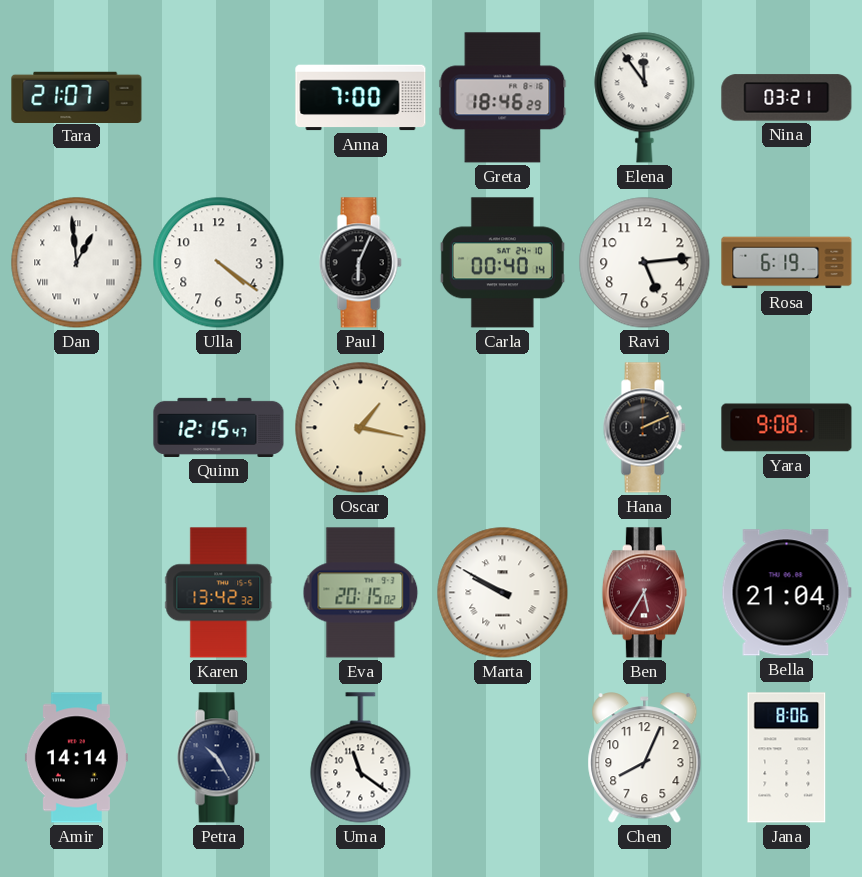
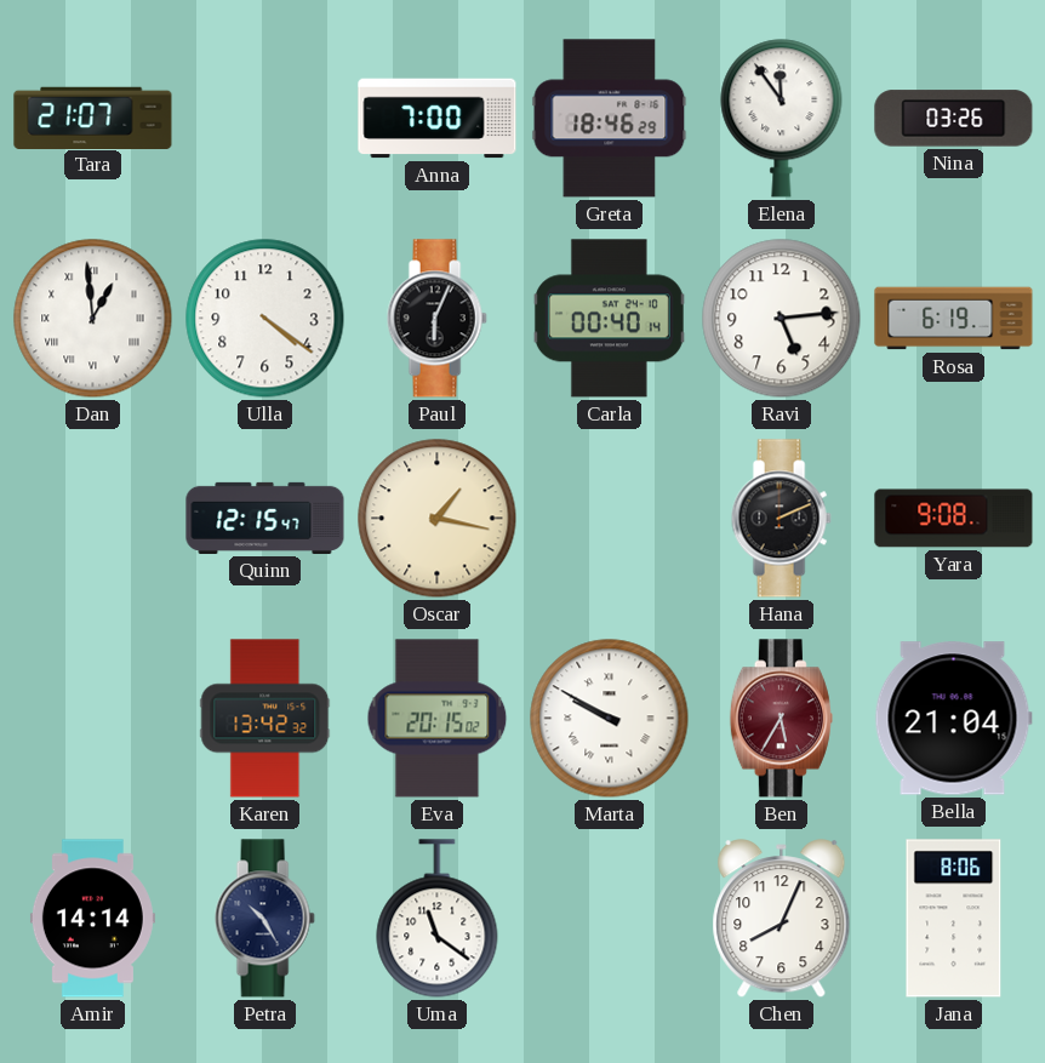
Nina: 03:21 -> 03:26 (954, 119)
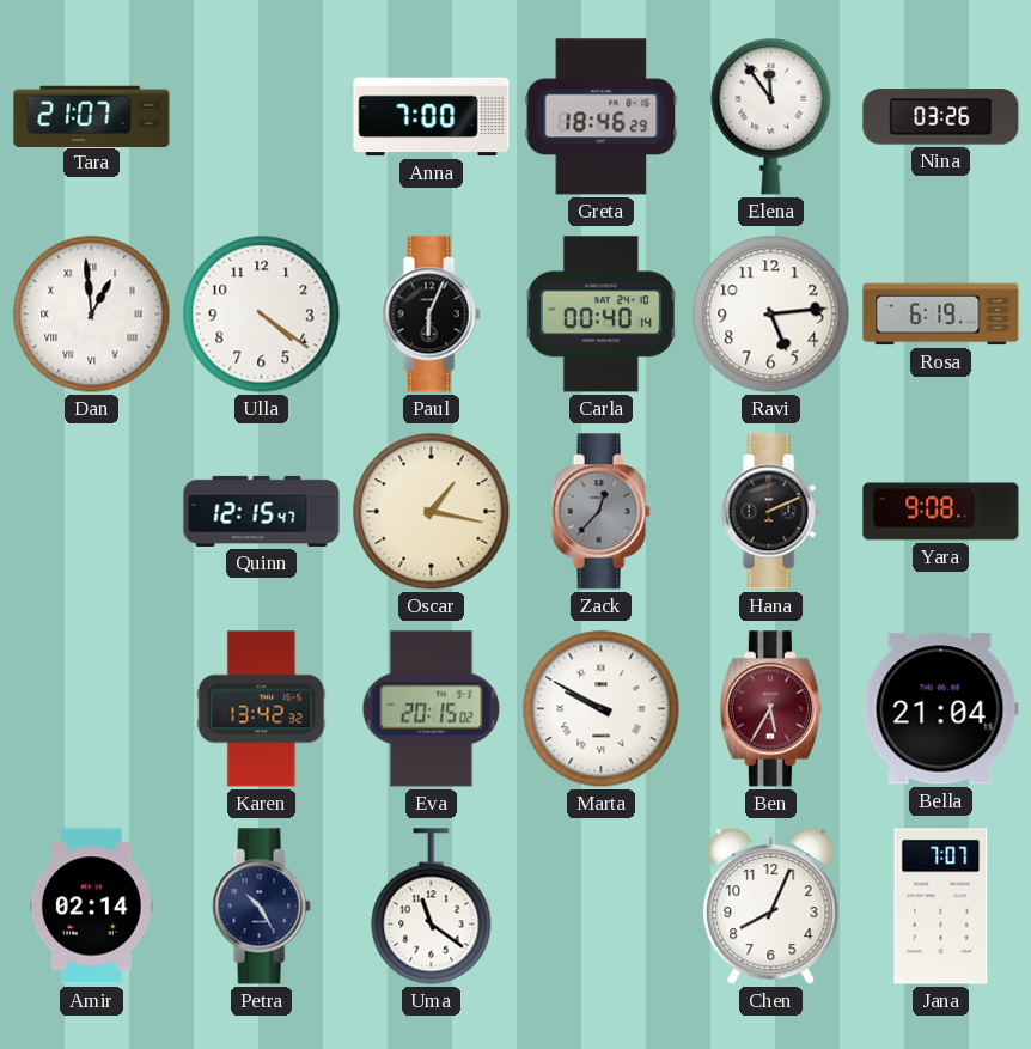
Zack: none -> 12:37 (600, 512)
Amir: 14:14 -> 02:14 (91, 907)
Jana: 8:06 -> 7:07 (941, 907)
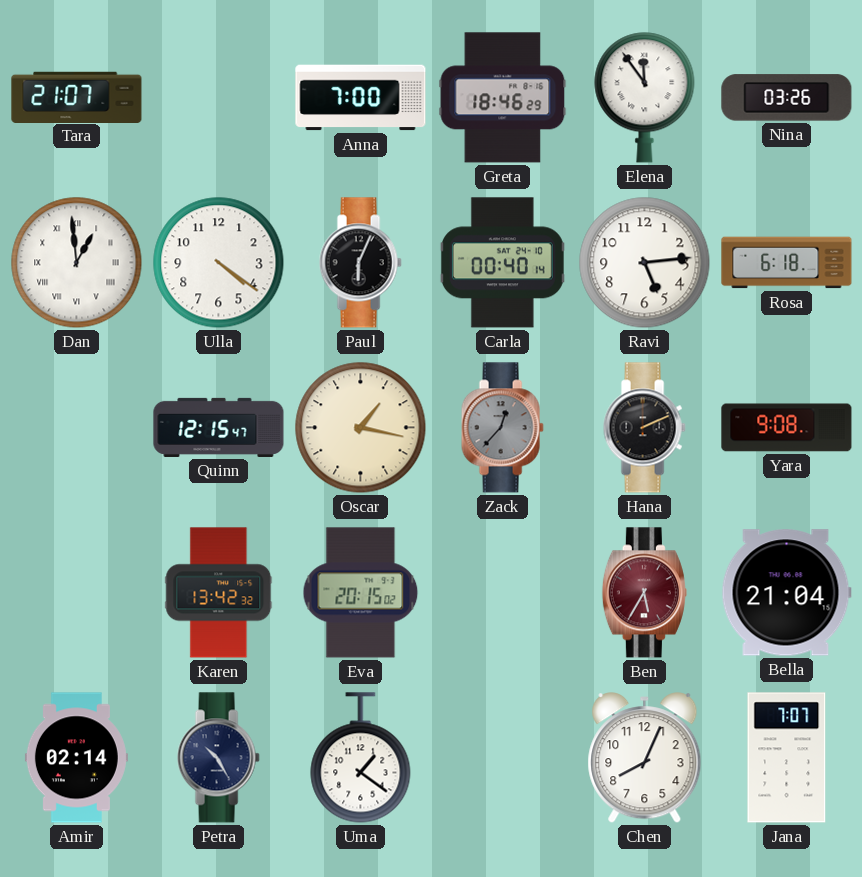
Rosa: 6:19 -> 6:18 (787, 263)
Marta: 9:50 -> none (602, 709)
Uma: 11:21 -> 1:21 (361, 758)
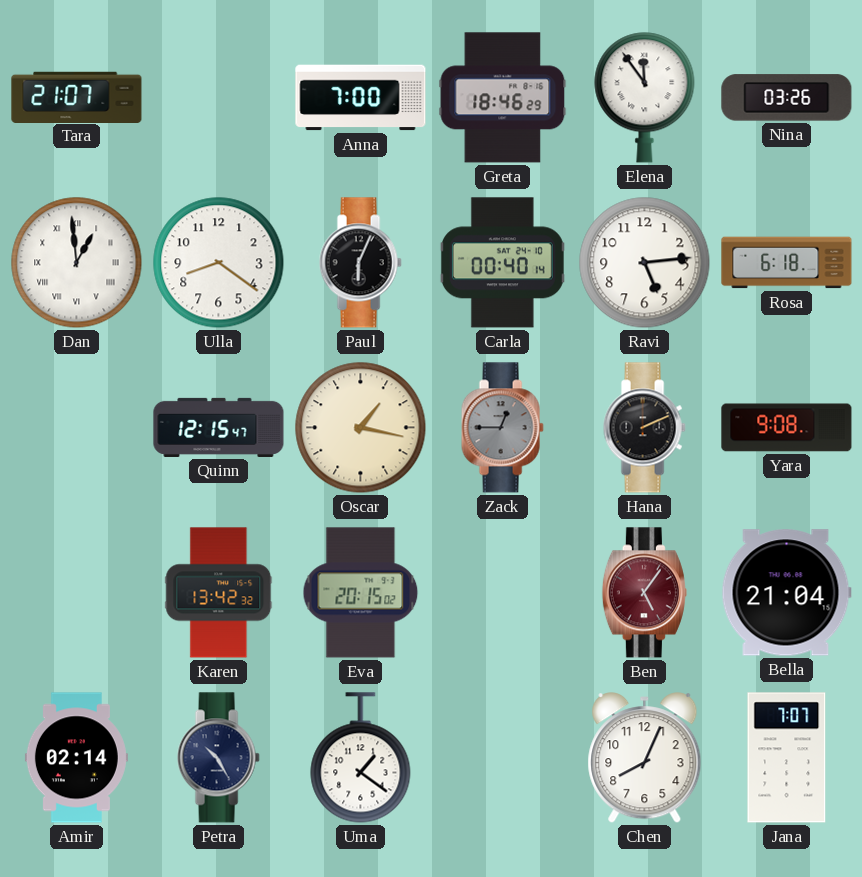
Ulla: 4:21 -> 8:21 (219, 263)
Zack: 12:37 -> 12:45 (502, 428)
Ben: 5:35 -> 5:06 (644, 593)
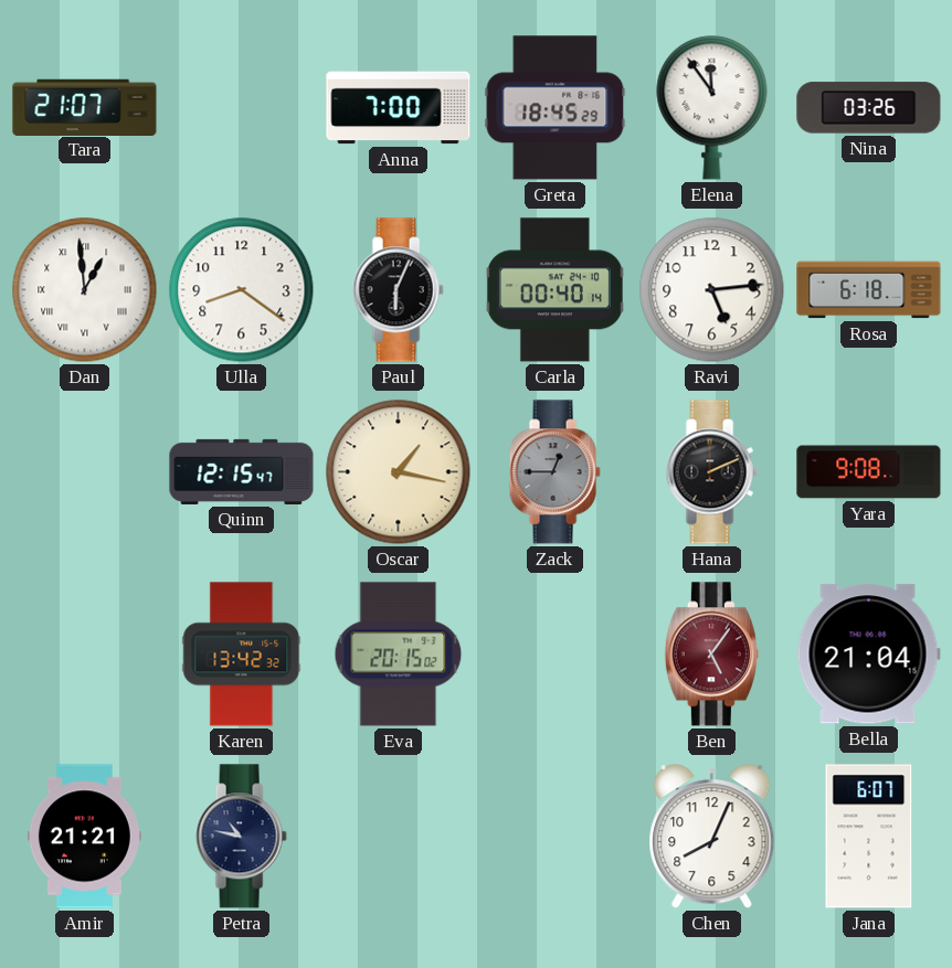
Greta: 18:46 -> 18:45 (556, 108)
Amir: 02:14 -> 21:21 (84, 837)
Petra: 10:25 -> 10:47 (241, 837)
Uma: 1:21 -> none (361, 758)
Jana: 7:07 -> 6:07 (869, 837)
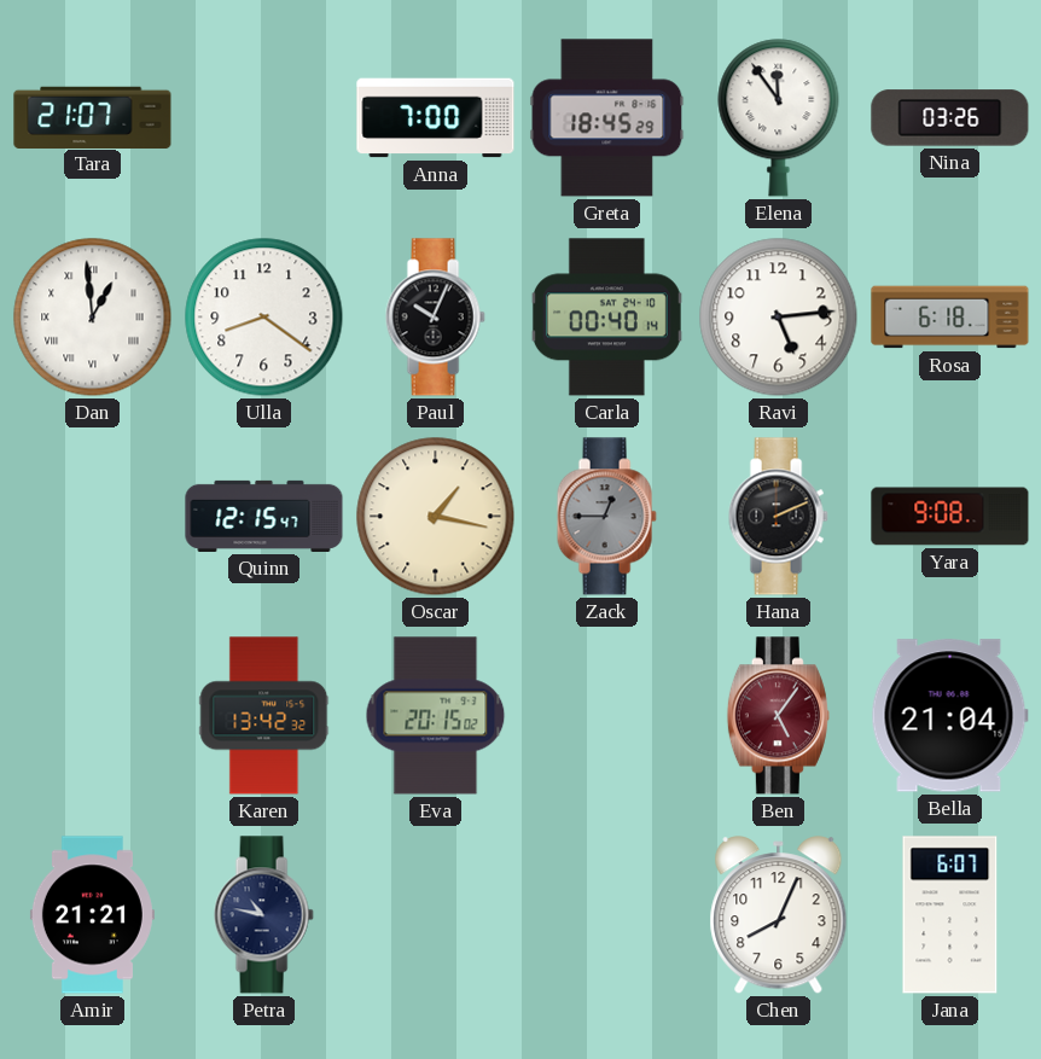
Paul: 6:04 -> 10:04 (435, 318)
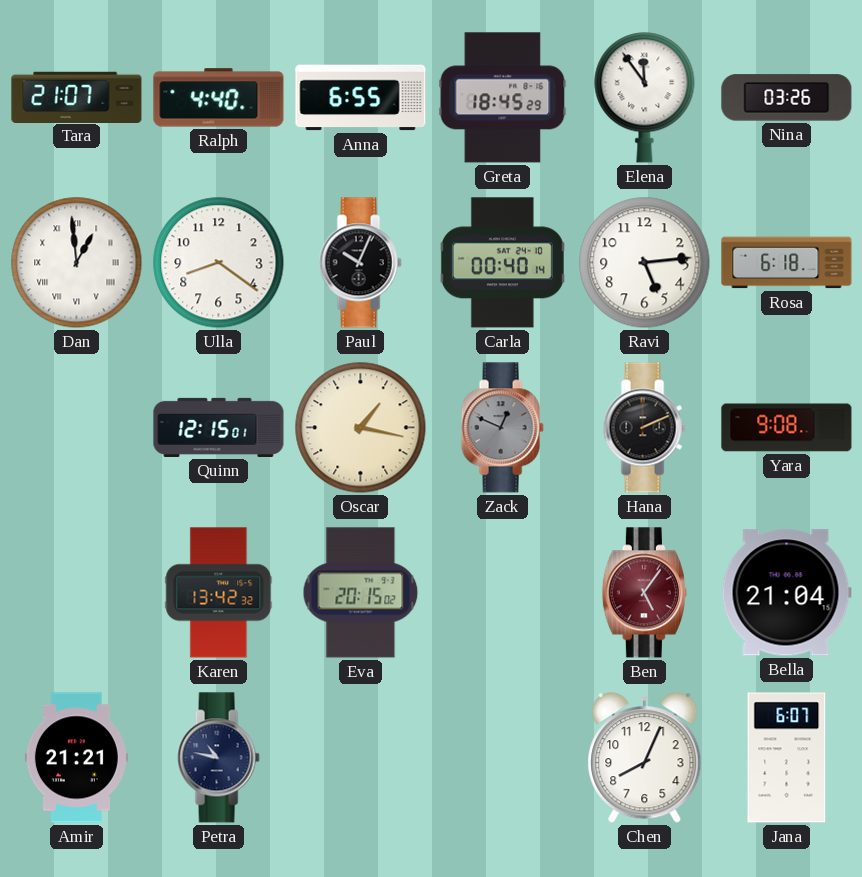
Ralph: none -> 4:40 (219, 98)
Anna: 7:00 -> 6:55 (361, 98)
Quinn: 12:15:47 -> 12:15:01 (219, 427)
Zack: 12:45 -> 12:49 (502, 428)
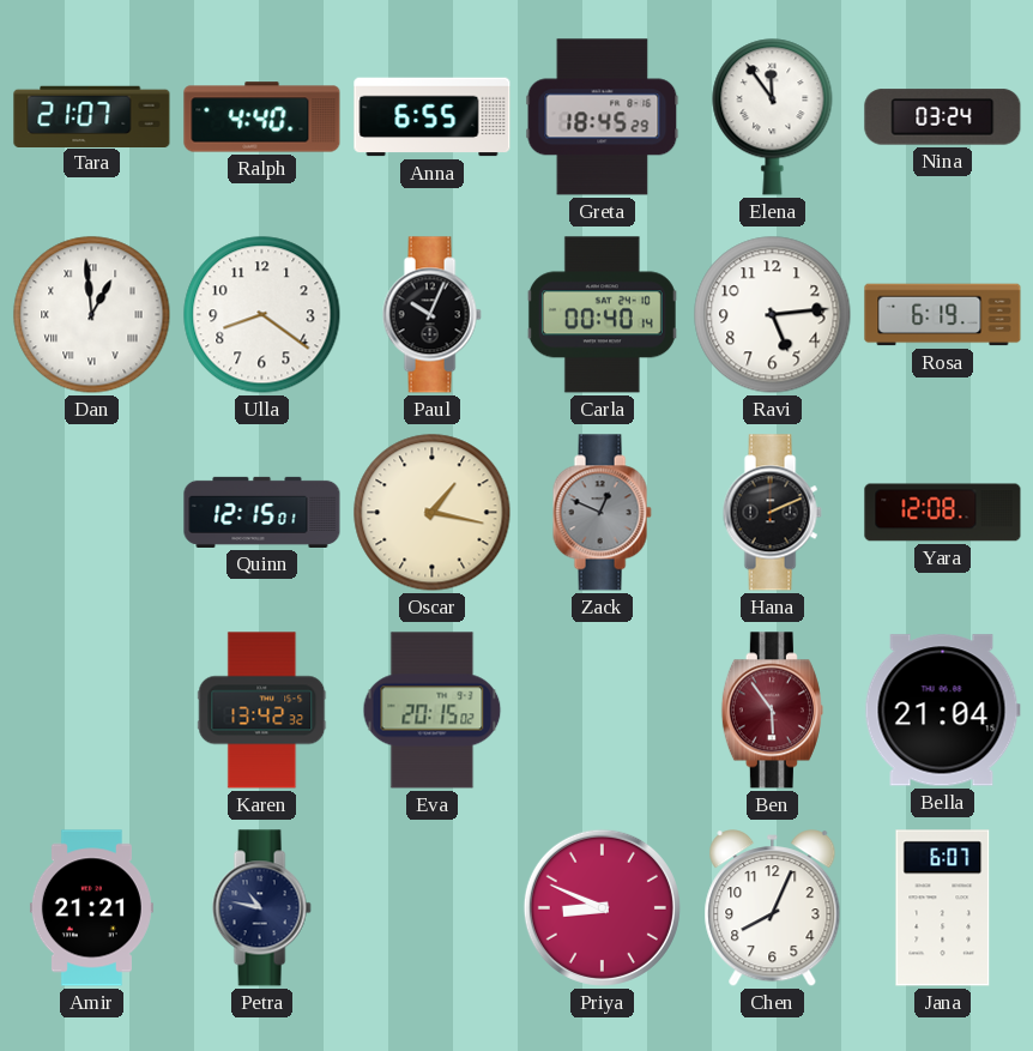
Nina: 03:26 -> 03:24 (943, 117)
Rosa: 6:18 -> 6:19 (943, 315)
Yara: 9:08 -> 12:08 (943, 513)
Ben: 5:06 -> 5:54 (772, 711)
Priya: none -> 8:49 (602, 907)
